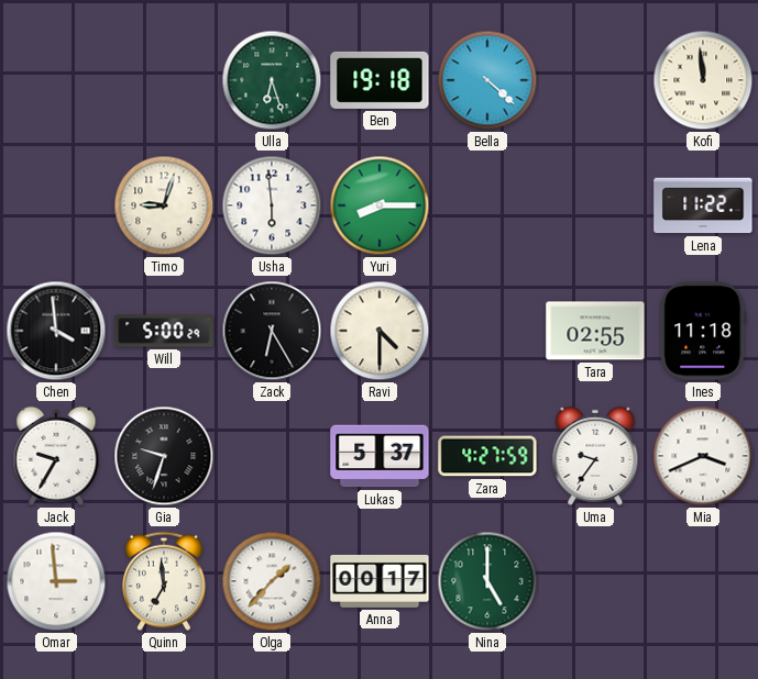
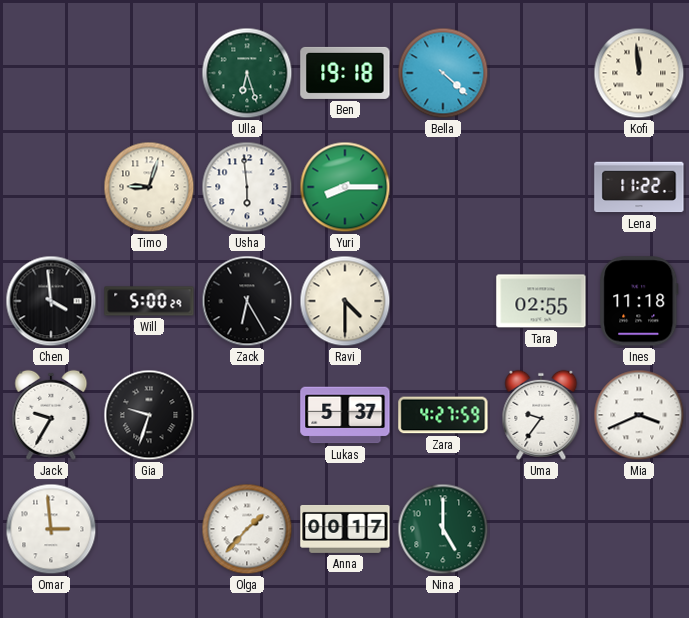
Quinn: 6:59 -> none (164, 581)
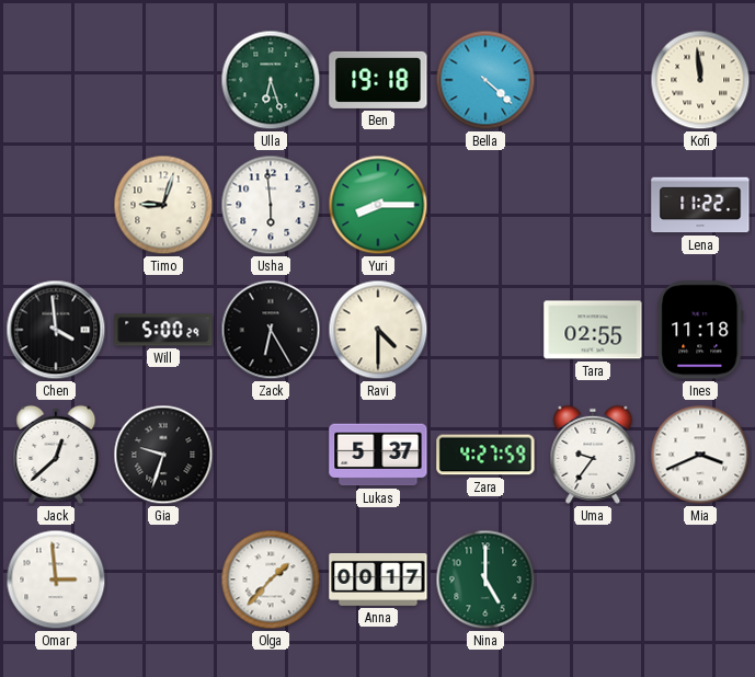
Jack: 9:35 -> 12:38 (56, 455)
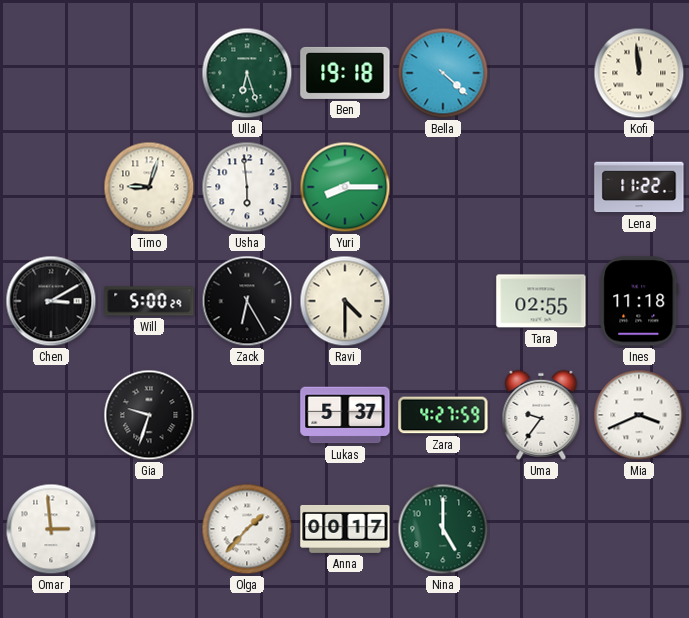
Chen: 3:59 -> 3:10 (51, 301)
Jack: 12:38 -> none (56, 455)
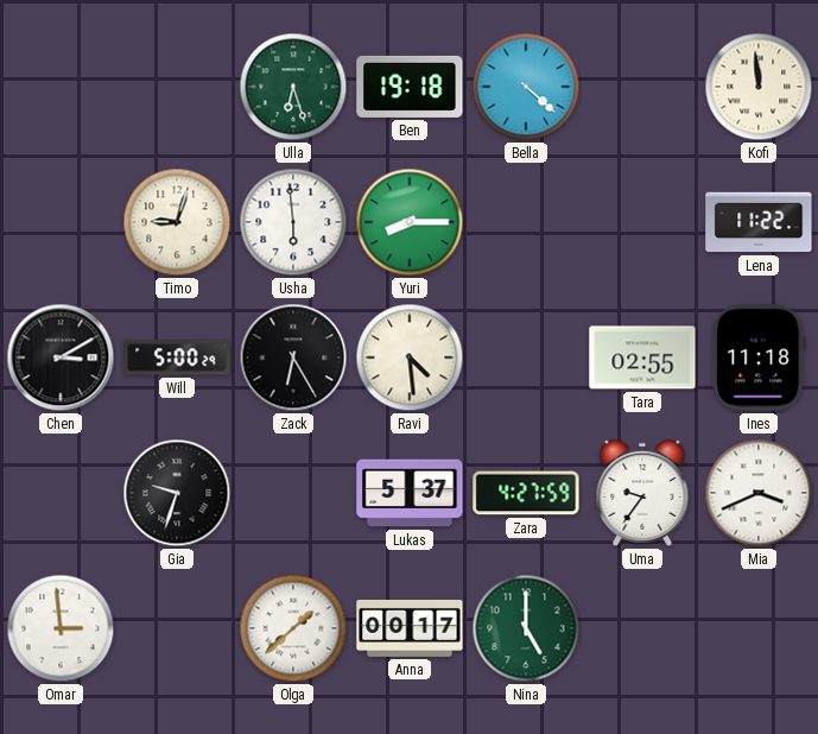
Ravi: 4:30 -> 4:29 (410, 357)
Olga: 1:37 -> 1:38 (293, 628)
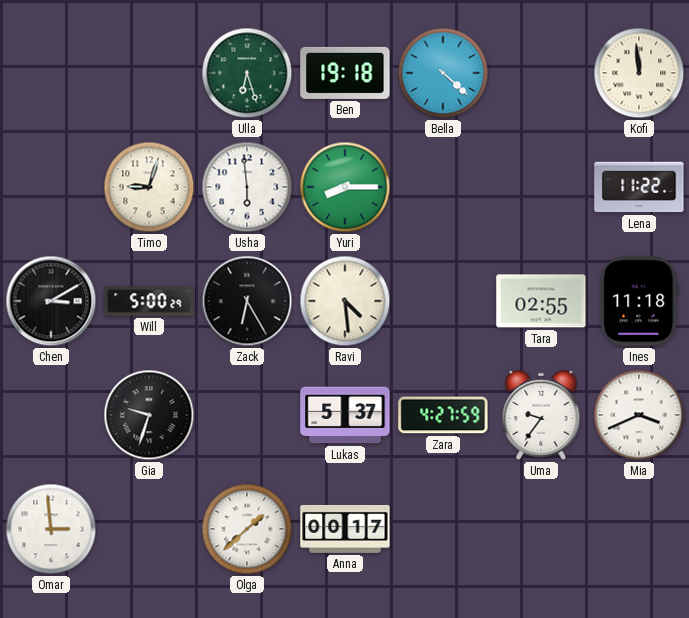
Nina: 5:00 -> none (526, 628)
